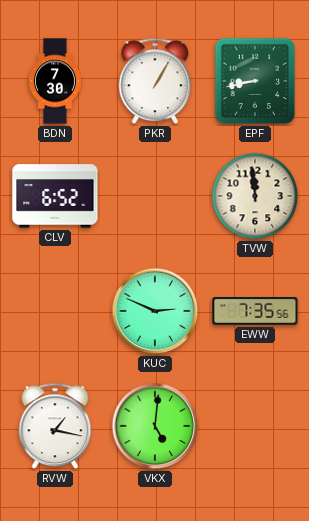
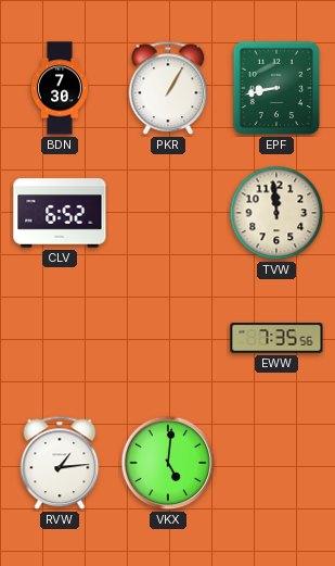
KUC: 2:49 -> none (155, 311)
RVW: 1:17 -> 1:14 (60, 463)
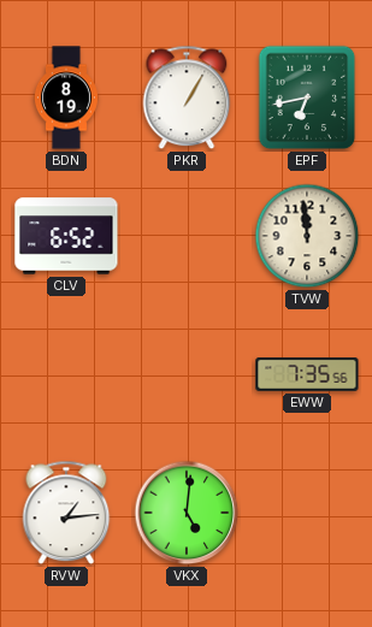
BDN: 7:30 -> 8:19 (66, 97)
EPF: 8:43 -> 6:43 (307, 97)
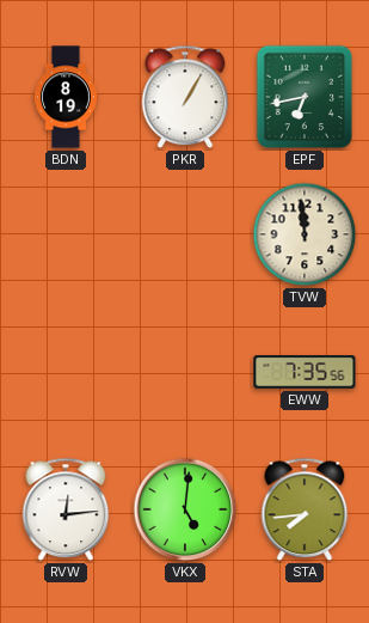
CLV: 6:52 -> none (66, 236)
RVW: 1:14 -> 12:14 (66, 509)
STA: none -> 7:44 (305, 509)
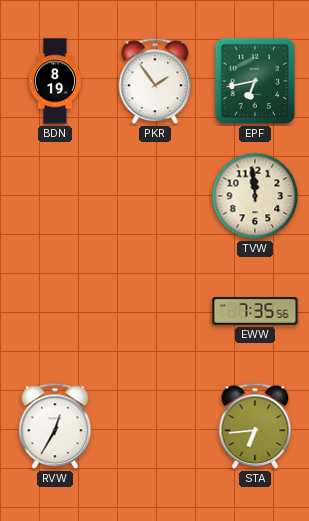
PKR: 1:05 -> 1:54 (155, 81)
RVW: 12:14 -> 12:35 (55, 426)
VKX: 5:01 -> none (185, 509)
STA: 7:44 -> 6:44 (255, 426)
